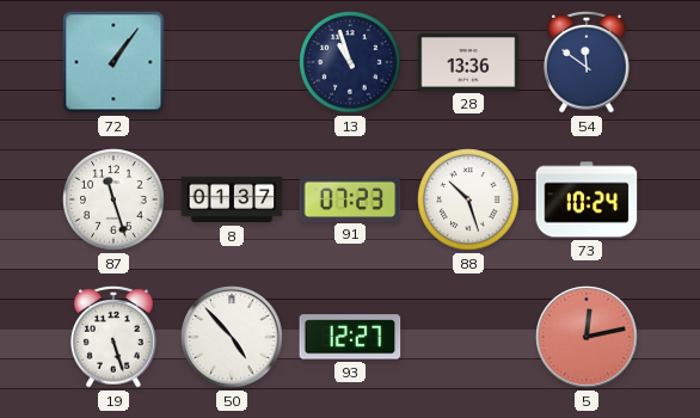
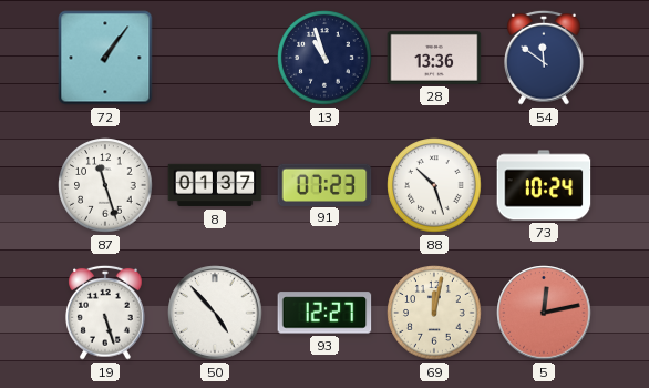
69: none -> 12:02 (434, 313)
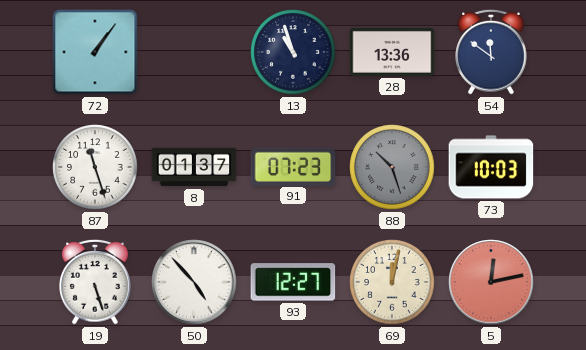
88 dial: white -> grey (392, 167)
73: 10:24 -> 10:03 (491, 167)
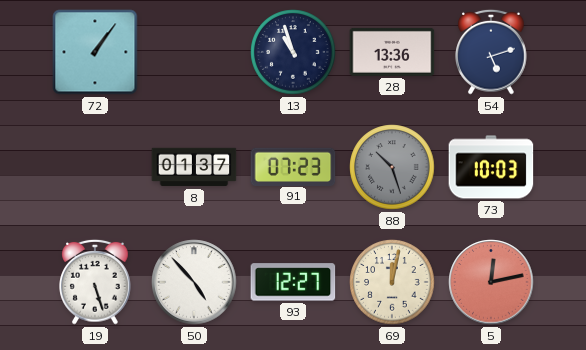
54: 11:51 -> 5:12 (491, 52)
87: 11:27 -> none (95, 167)
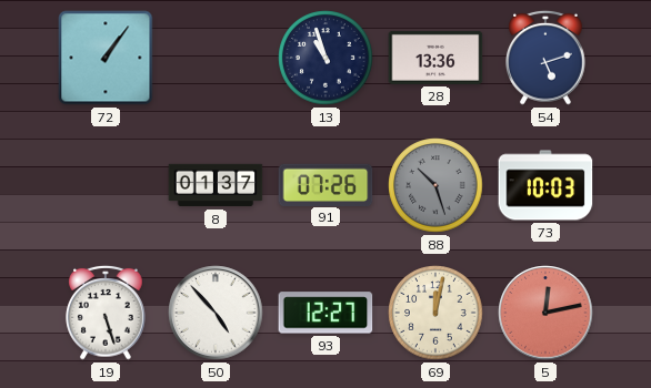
91: 07:23 -> 07:26 (325, 184)
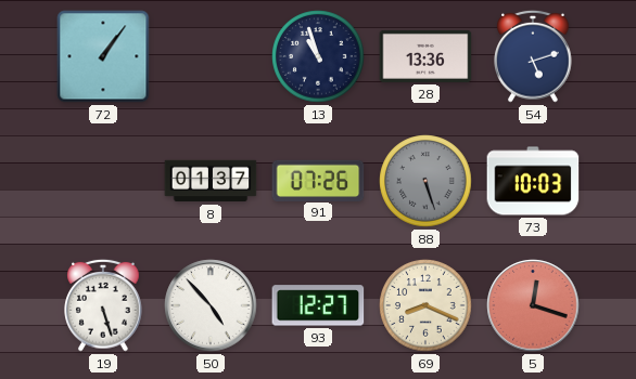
88: 10:27 -> 5:27 (425, 181)
69: 12:02 -> 8:19 (425, 305)
5: 12:13 -> 12:18 (533, 305)
